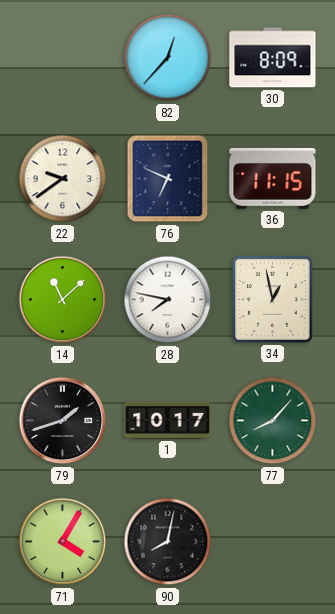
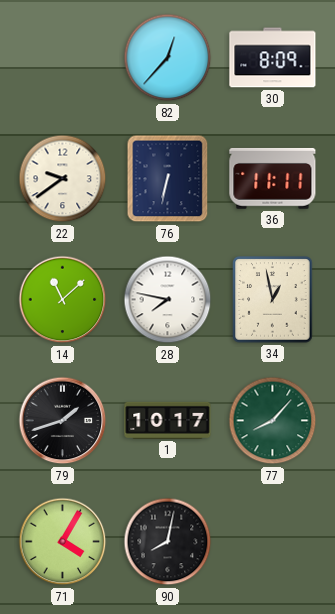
76: 6:49 -> 6:32 (168, 179)
36: 11:15 -> 11:11 (273, 179)
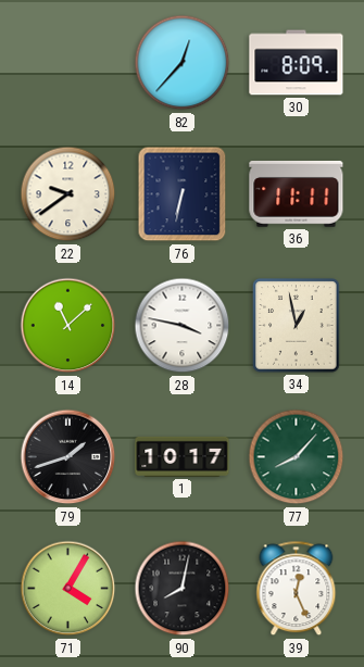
28: 7:47 -> 3:47 (183, 326)
39: none -> 12:26 (297, 589)
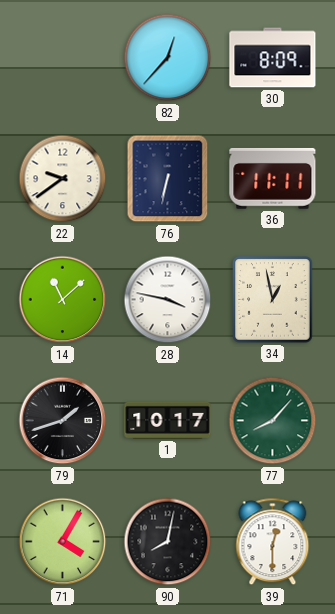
39: 12:26 -> 12:30 (273, 542)
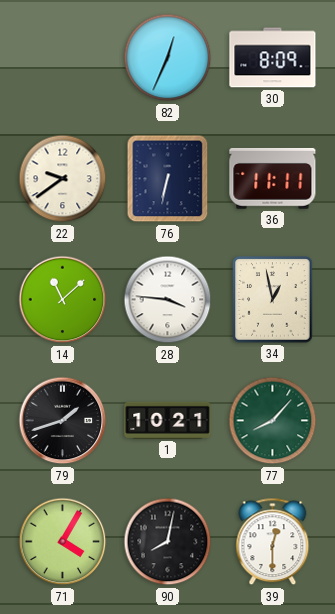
82: 12:37 -> 12:34 (168, 58)
28: 3:47 -> 3:46 (168, 300)
1: 10:17 -> 10:21 (168, 420)
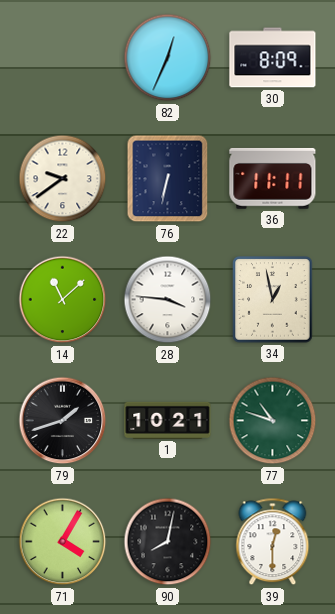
77: 8:07 -> 10:48 (273, 421)
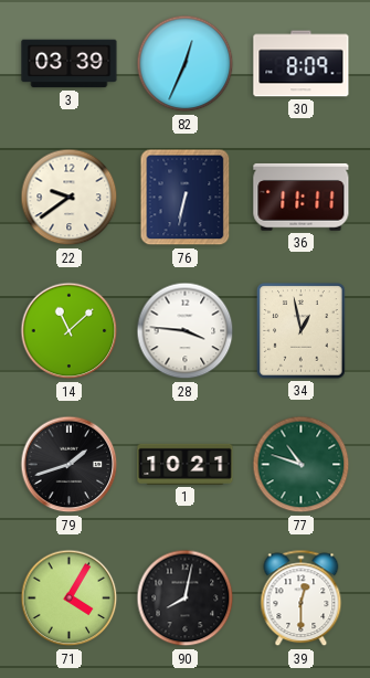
3: none -> 03:39 (70, 64)
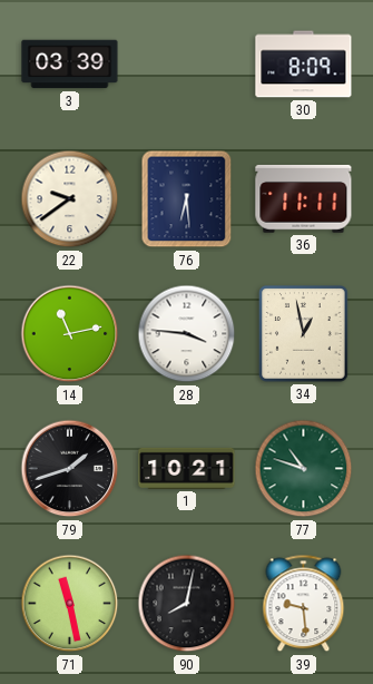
82: 12:34 -> none (186, 64)
76: 6:32 -> 6:29 (187, 199)
14: 11:08 -> 11:13 (70, 334)
71: 4:05 -> 11:28 (70, 604)
39: 12:30 -> 9:29 (304, 604)
